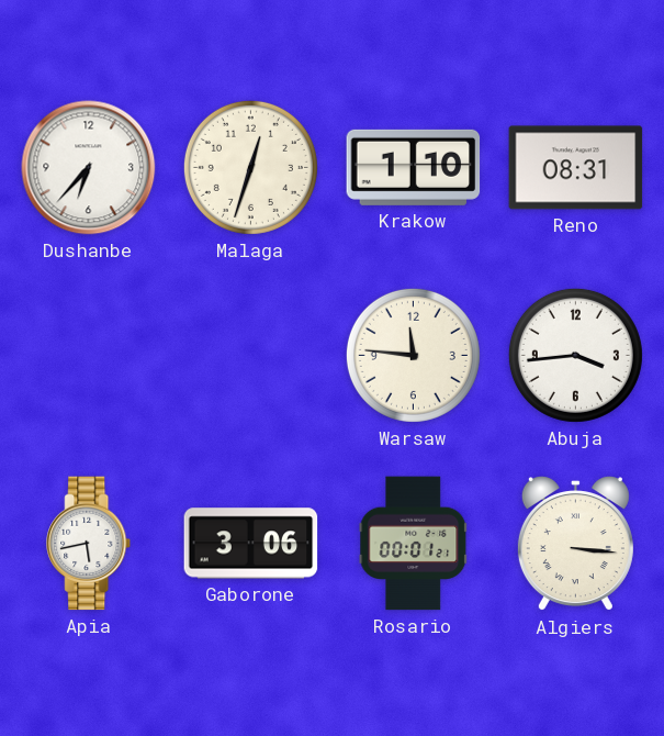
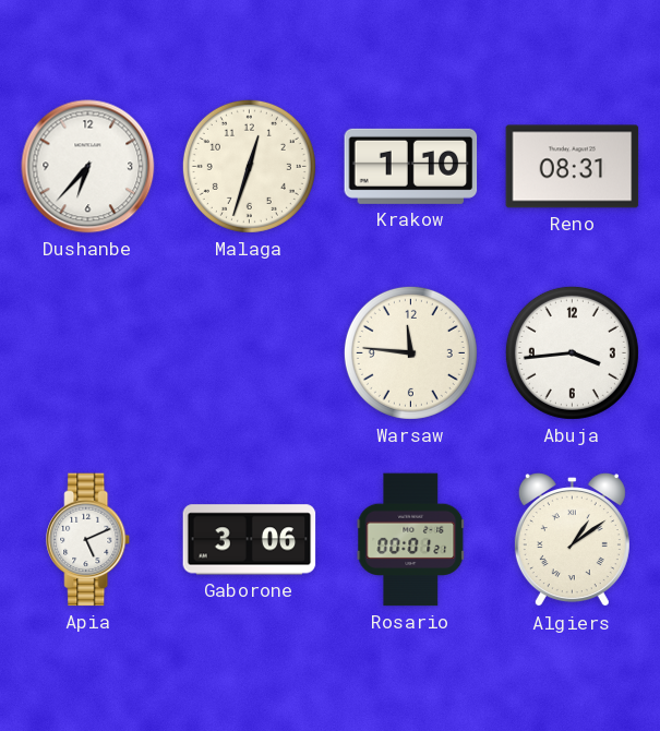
Apia: 5:43 -> 5:11 (88, 540)
Algiers: 3:16 -> 1:09 (572, 541)
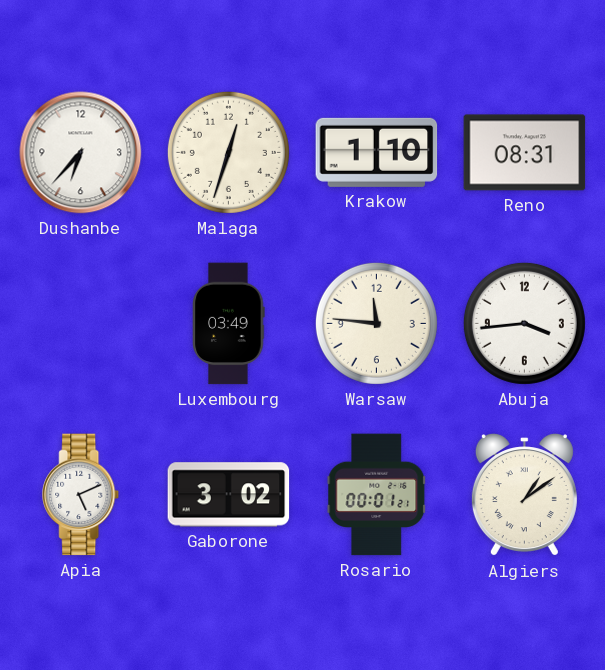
Luxembourg: none -> 03:49 (229, 324)
Gaborone: 3:06 -> 3:02 (229, 495)
